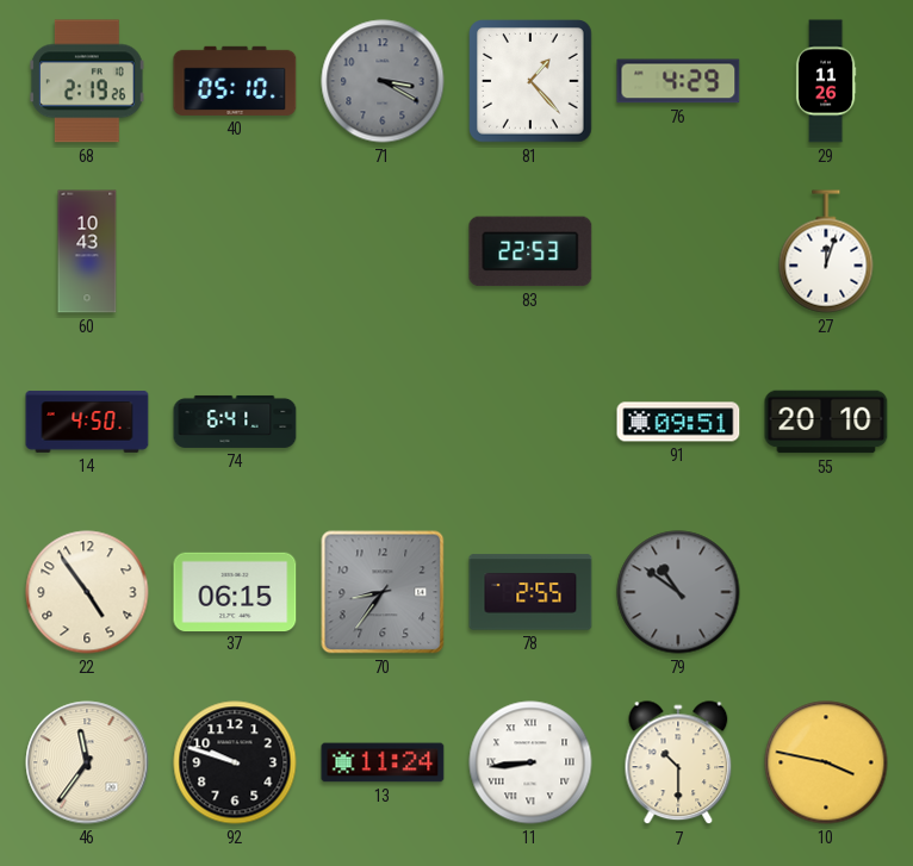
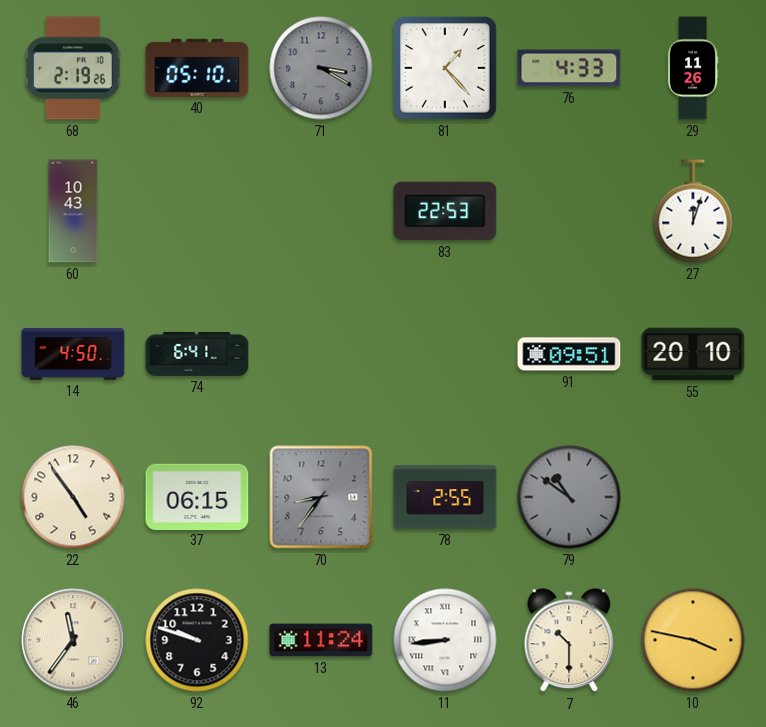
76: 4:29 -> 4:33 (569, 68)
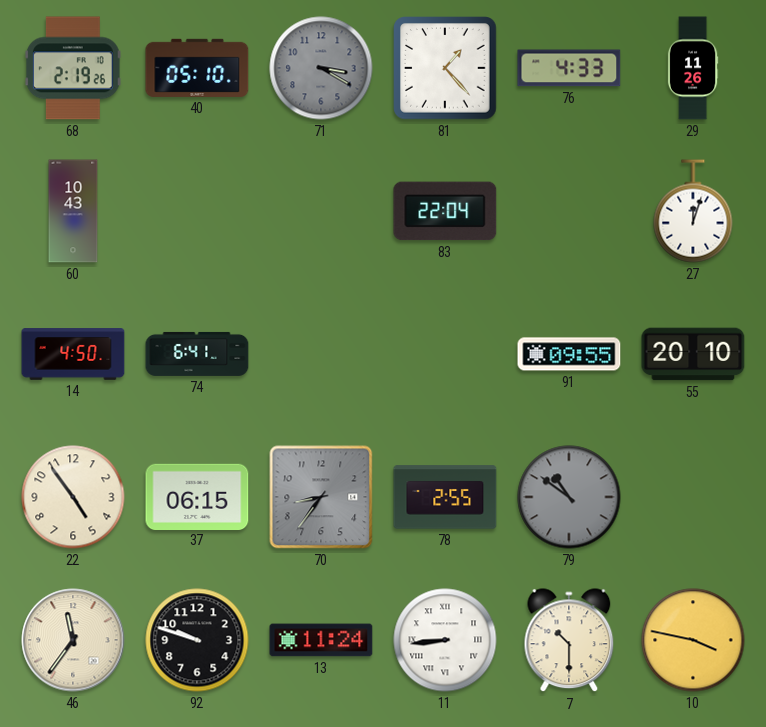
83: 22:53 -> 22:04 (445, 211)
91: 09:51 -> 09:55 (569, 354)
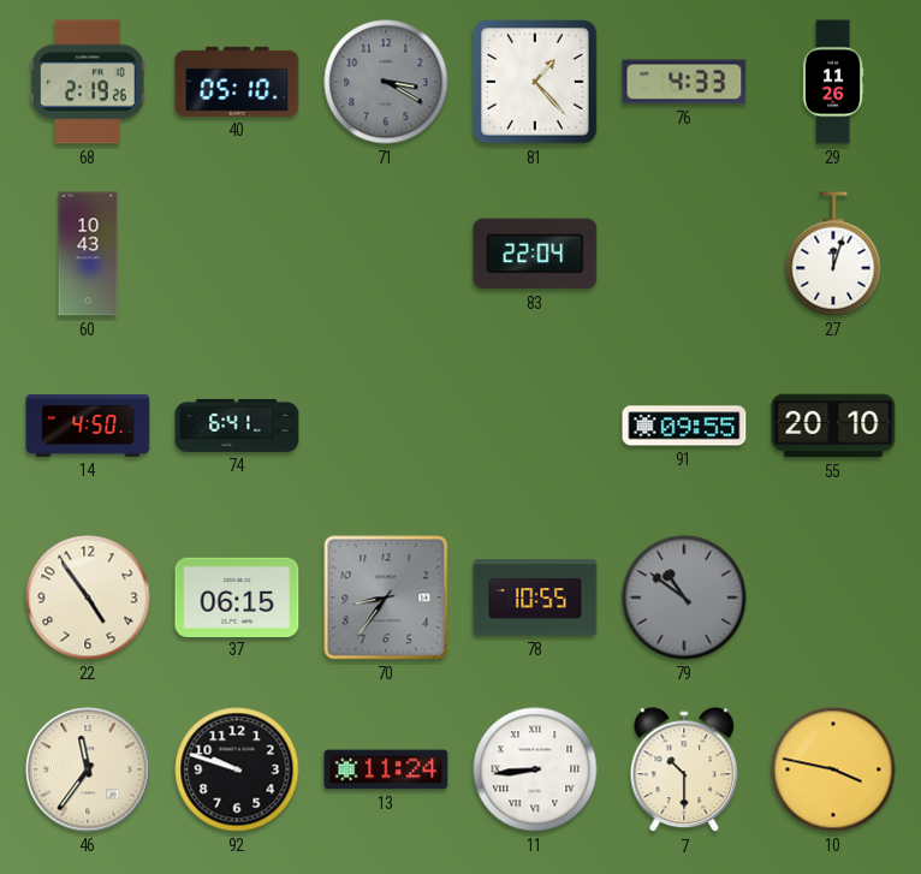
78: 2:55 -> 10:55 (535, 597)
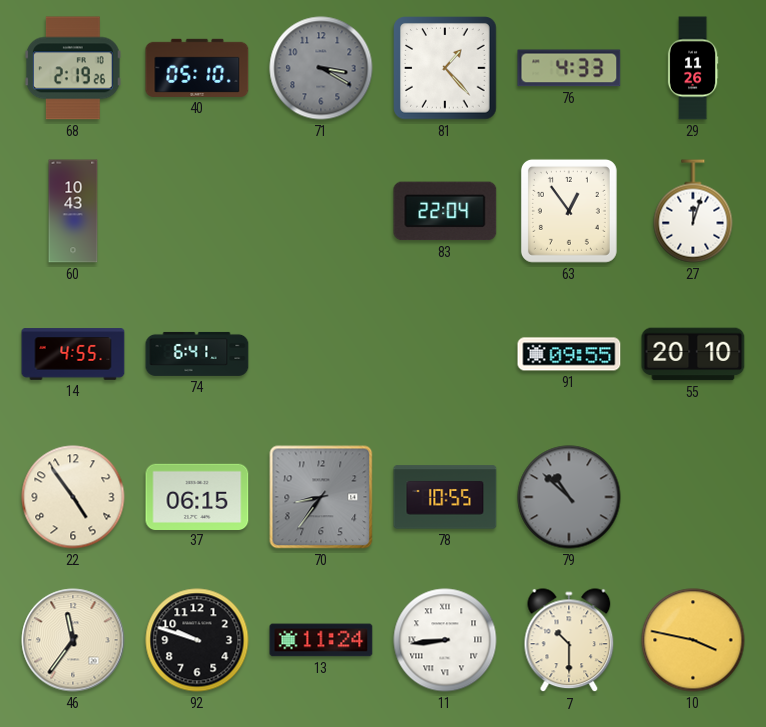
63: none -> 12:54 (569, 211)
14: 4:50 -> 4:55 (73, 354)
79: 10:51 -> 10:52 (569, 497)
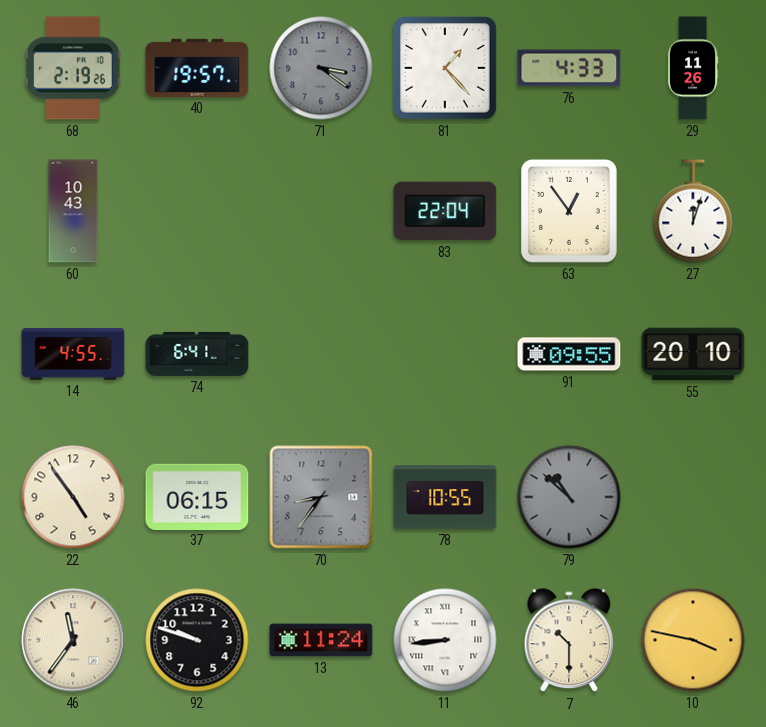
40: 05:10 -> 19:57 (197, 68)
71: 3:20 -> 3:21 (321, 68)
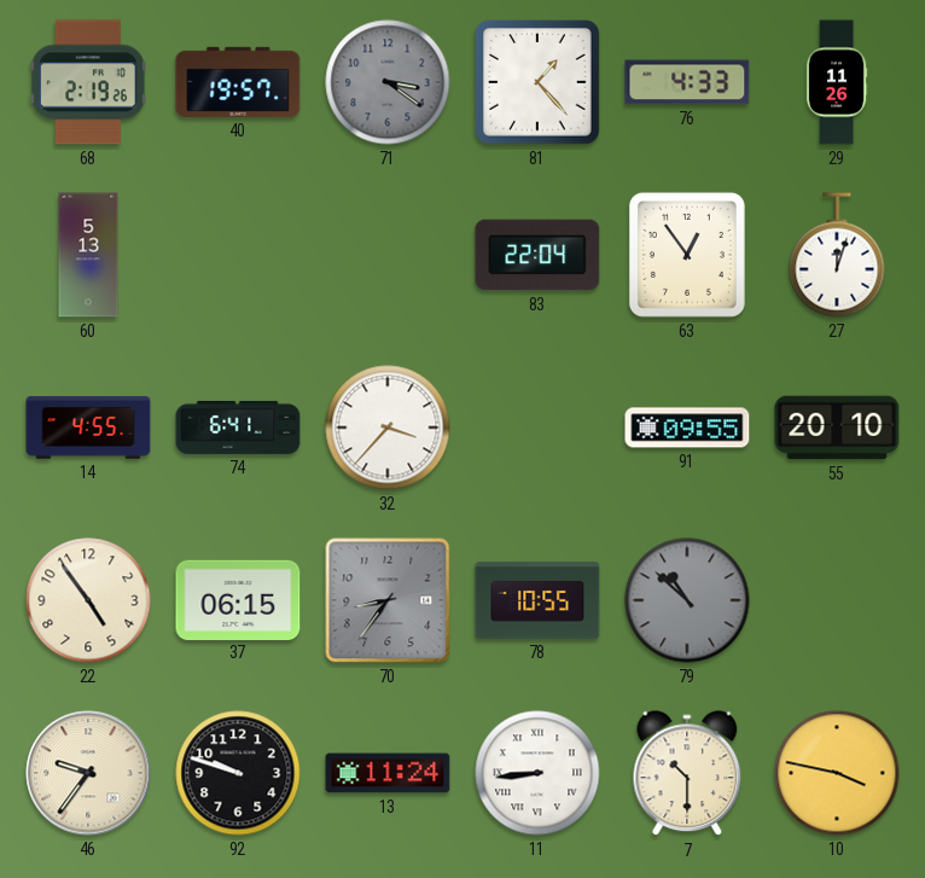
60: 10:43 -> 5:13 (88, 255)
32: none -> 3:37 (388, 428)
46: 11:36 -> 9:36 (88, 773)
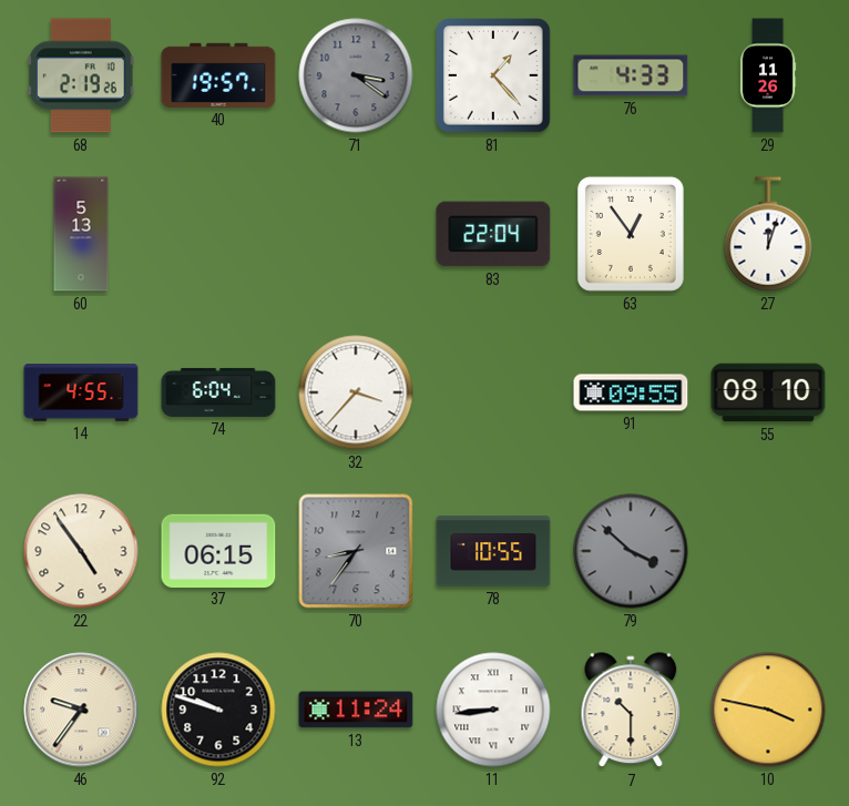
74: 6:41 -> 6:04 (218, 392)
55: 20:10 -> 08:10 (768, 392)
79: 10:52 -> 3:52 (631, 551)
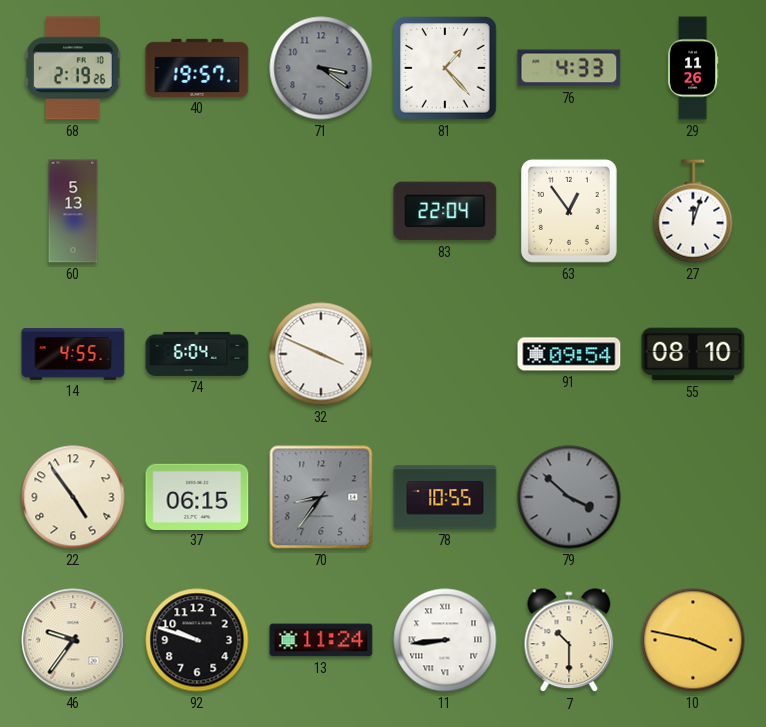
32: 3:37 -> 3:49 (321, 354)
91: 09:55 -> 09:54 (569, 354)
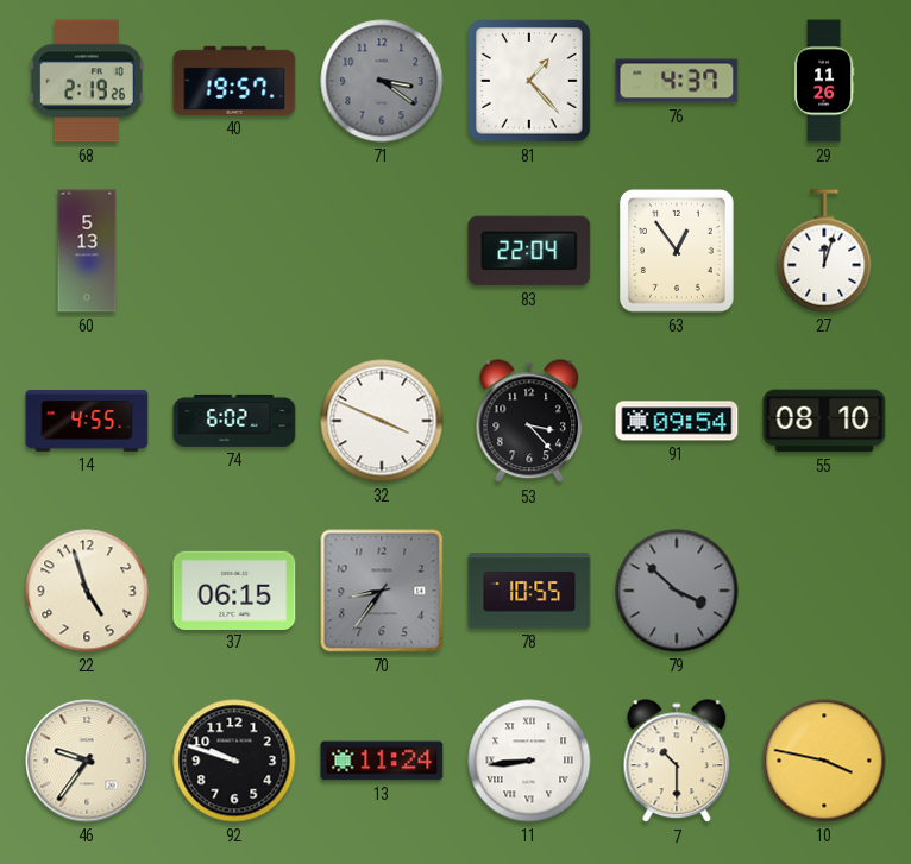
76: 4:33 -> 4:37 (677, 81)
74: 6:04 -> 6:02 (234, 421)
53: none -> 3:23 (529, 422)
22: 4:54 -> 4:57 (87, 591)
